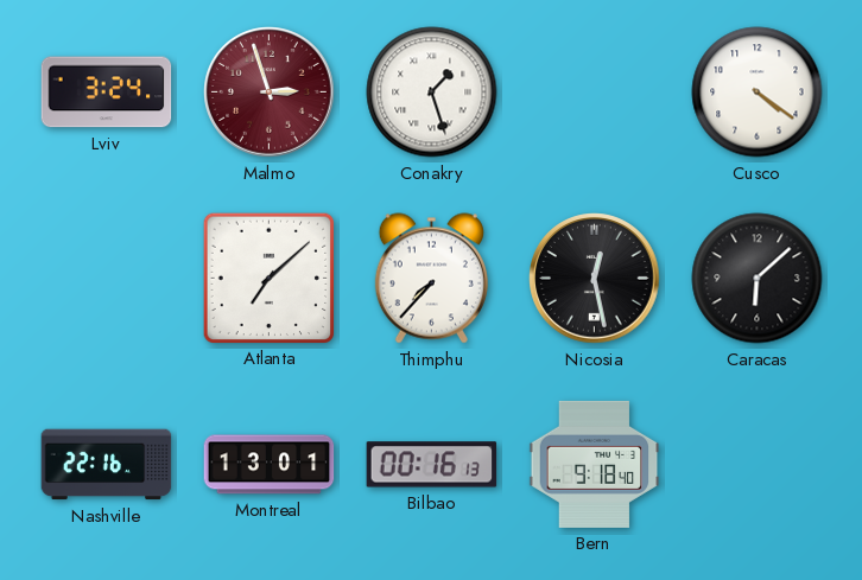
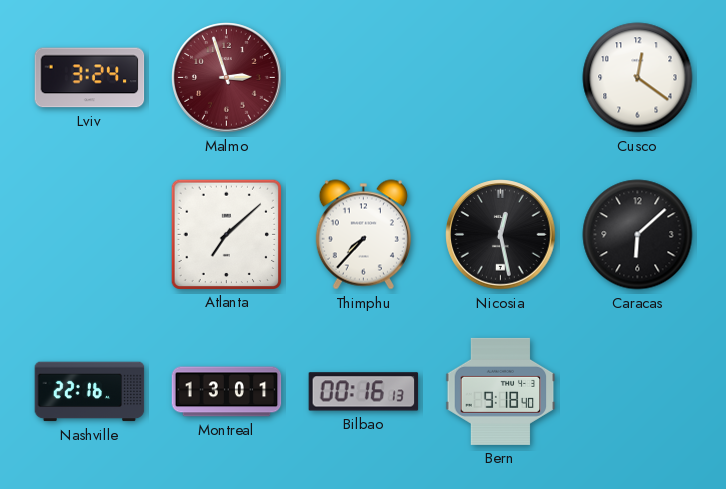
Conakry: 1:27 -> none (432, 93)
Cusco: 4:21 -> 12:21 (638, 78)
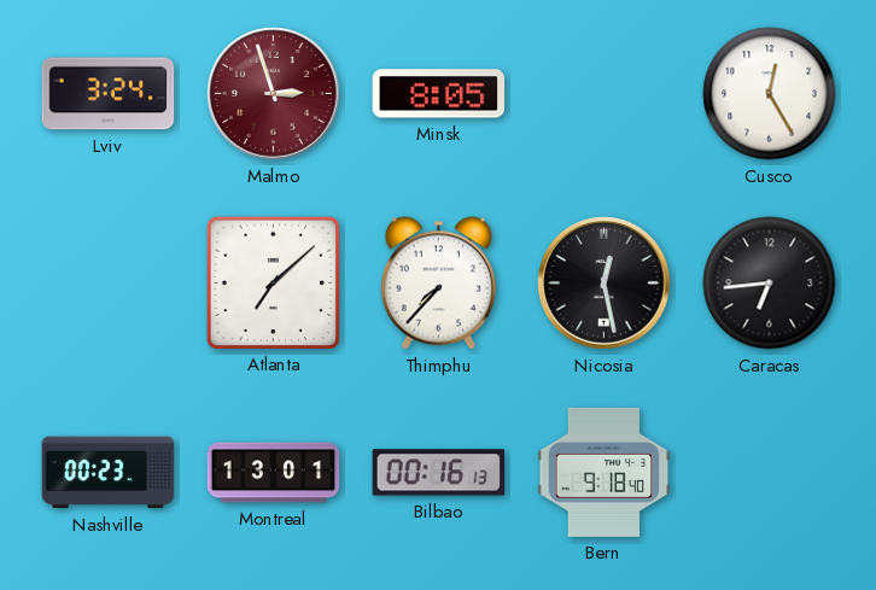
Minsk: none -> 8:05 (439, 94)
Cusco: 12:21 -> 12:25 (770, 94)
Caracas: 6:08 -> 6:44 (770, 284)
Nashville: 22:16 -> 00:23 (109, 473)
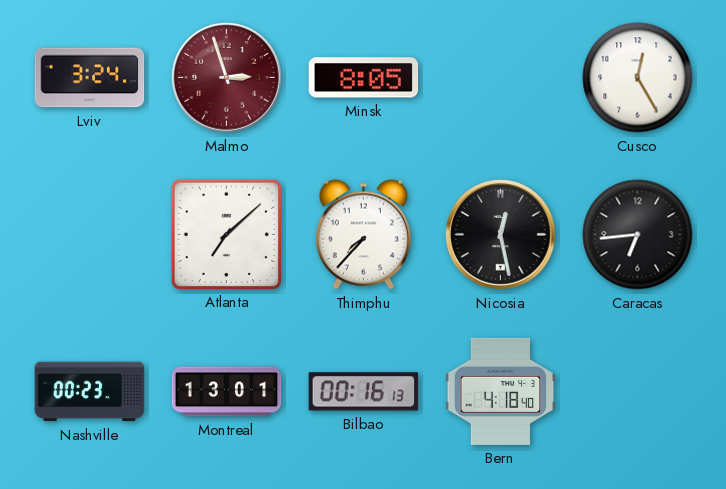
Bern: 9:18 -> 4:18 (501, 391)
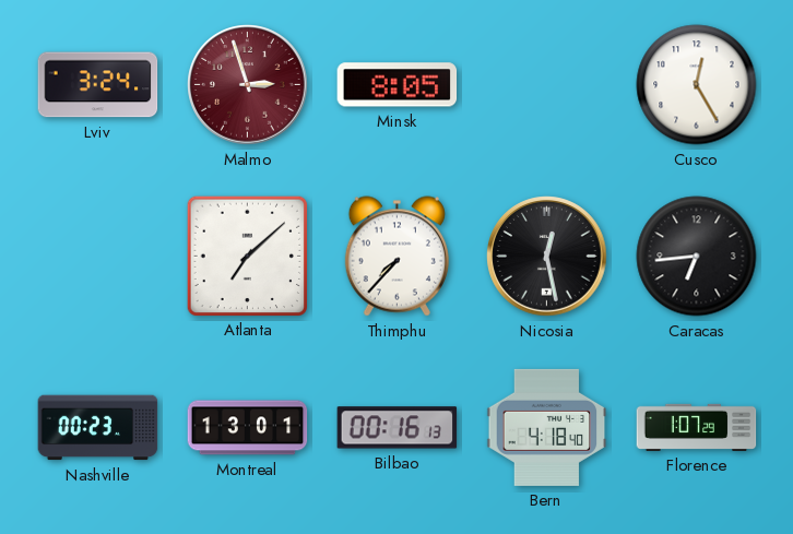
Florence: none -> 1:07 (697, 427)
